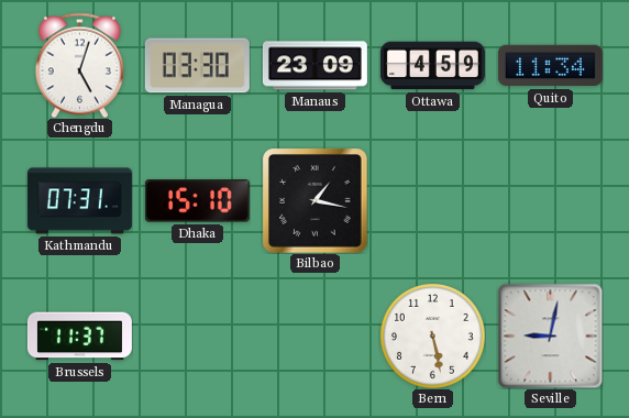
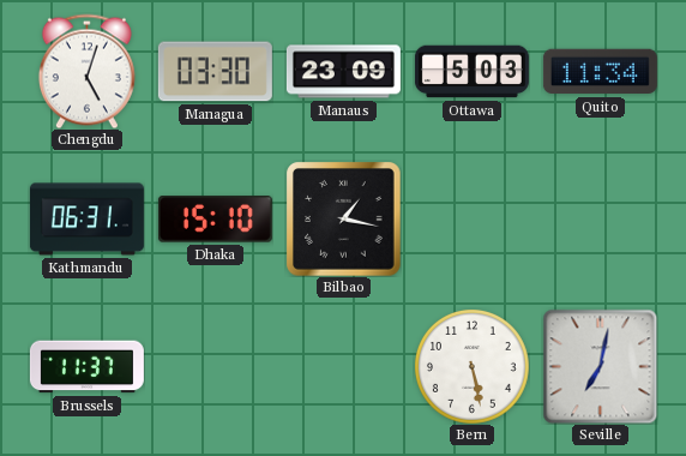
Ottawa: 4:59 -> 5:03 (471, 72)
Kathmandu: 07:31 -> 06:31 (86, 220)
Seville: 9:02 -> 7:02 (600, 366)
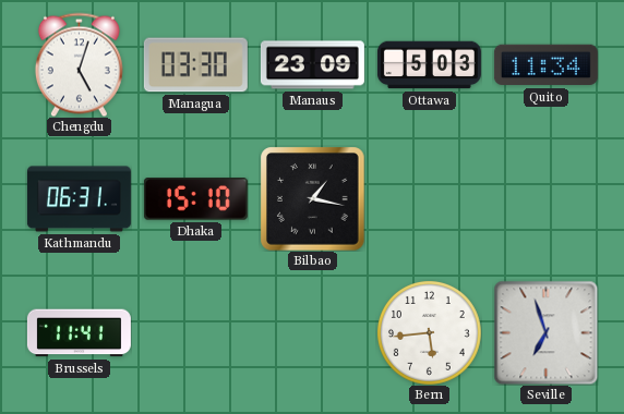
Brussels: 11:37 -> 11:41 (79, 333)
Bern: 5:28 -> 5:44 (429, 332)
Seville: 7:02 -> 6:57 (545, 332)
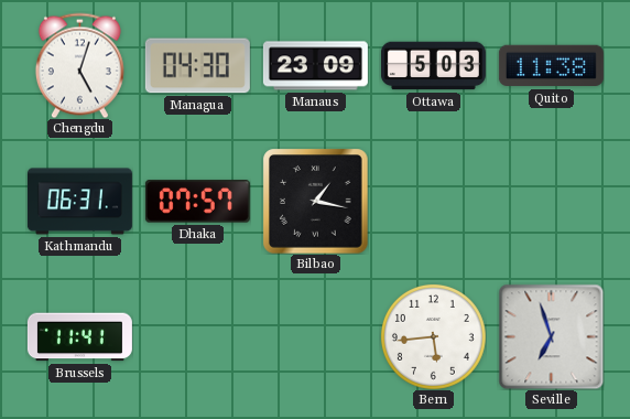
Managua: 03:30 -> 04:30 (197, 66)
Quito: 11:34 -> 11:38 (551, 66)
Dhaka: 15:10 -> 07:57 (197, 202)
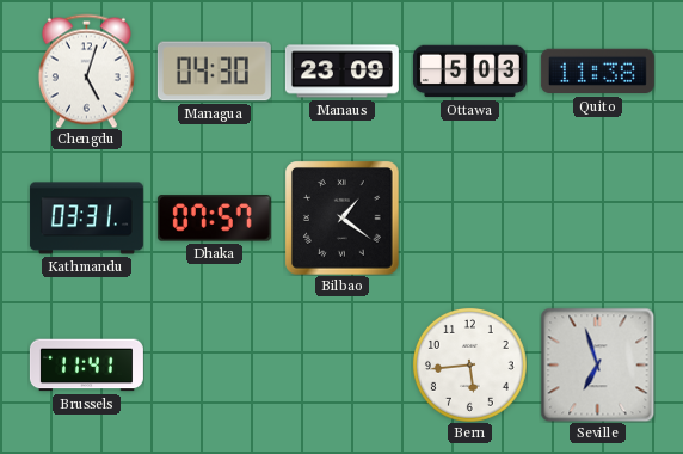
Kathmandu: 06:31 -> 03:31 (86, 219)
Bilbao: 1:17 -> 1:21 (341, 217)
